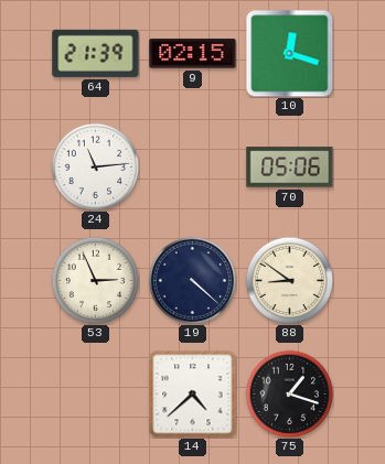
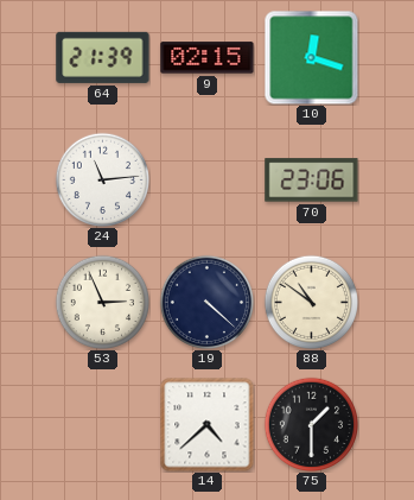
70: 05:06 -> 23:06 (312, 181)
88: 8:51 -> 10:51 (311, 302)
75: 1:18 -> 1:30 (311, 424)
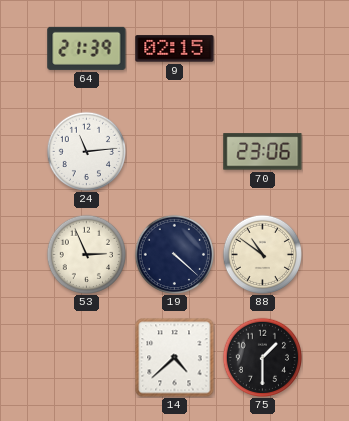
10: 12:18 -> none (311, 57)
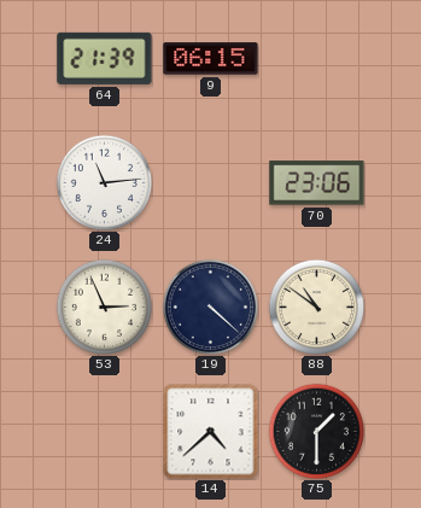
9: 02:15 -> 06:15 (211, 59)
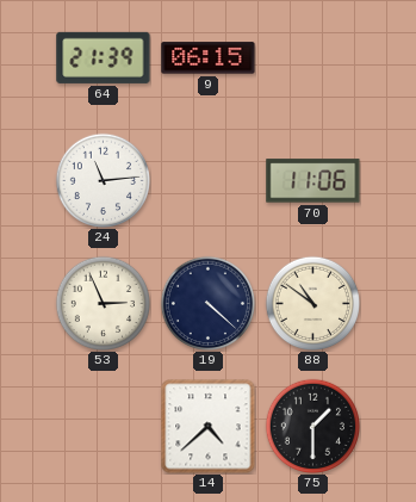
70: 23:06 -> 11:06 (313, 181)
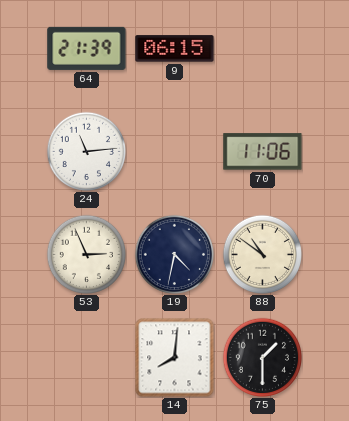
19: 4:22 -> 4:32 (174, 254)
14: 4:38 -> 8:01 (175, 358)
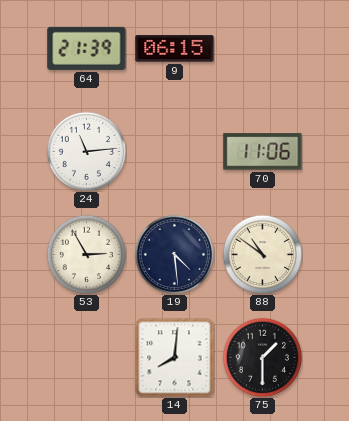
53: 2:56 -> 2:55 (86, 254)
19: 4:32 -> 4:29 (174, 254)
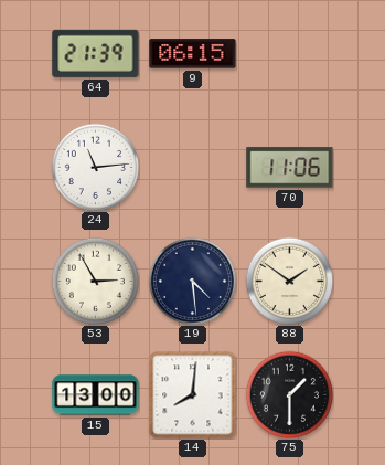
88: 10:51 -> 1:51 (289, 281)
15: none -> 13:00 (96, 395)
